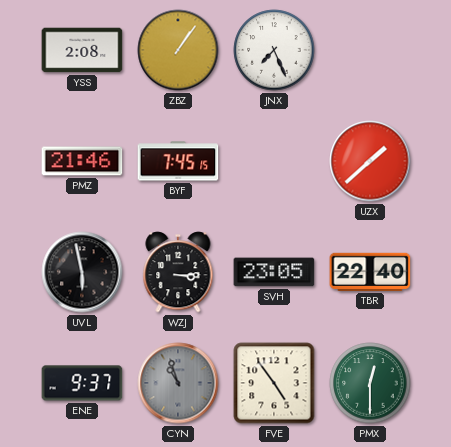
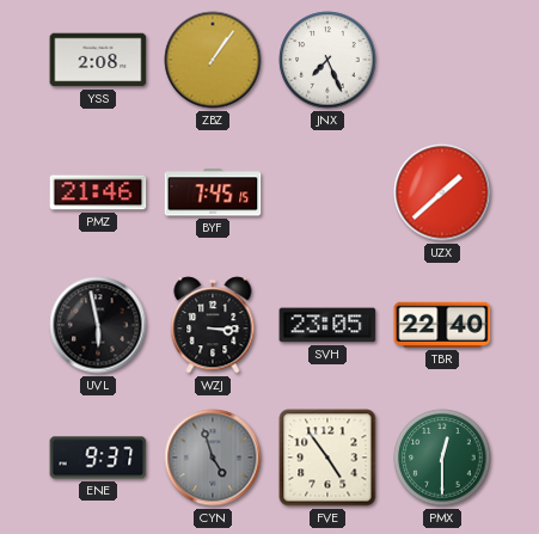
CYN: 10:57 -> 4:57 (213, 458)
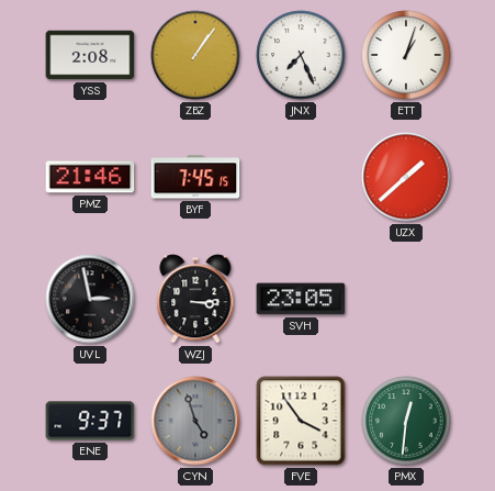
ETT: none -> 1:03 (406, 55)
UVL: 5:58 -> 2:58 (90, 299)
TBR: 22:40 -> none (442, 325)
FVE: 4:54 -> 3:54 (301, 421)
PMX: 12:30 -> 12:31 (406, 421)
